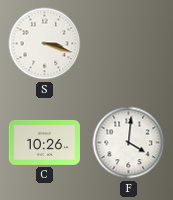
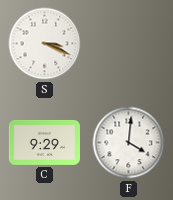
S: 3:18 -> 3:19 (45, 44)
C: 10:26 -> 9:29 (44, 142)
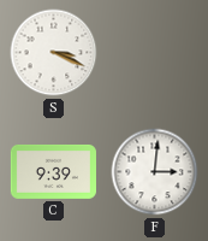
C: 9:29 -> 9:39 (53, 171)
F: 4:01 -> 3:01 (155, 172)
